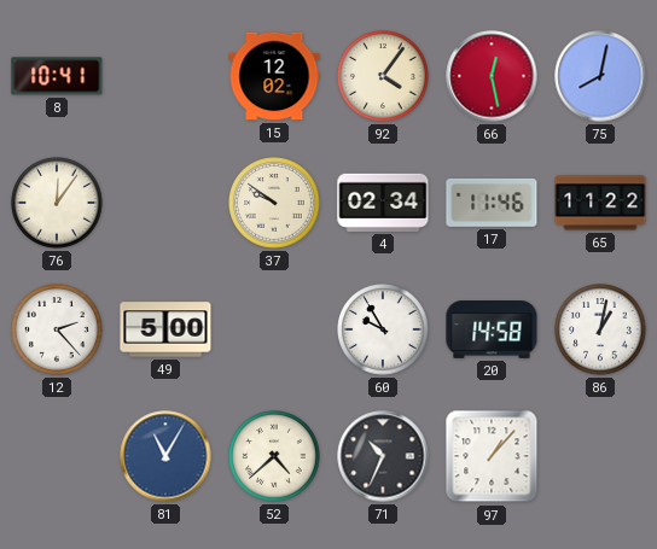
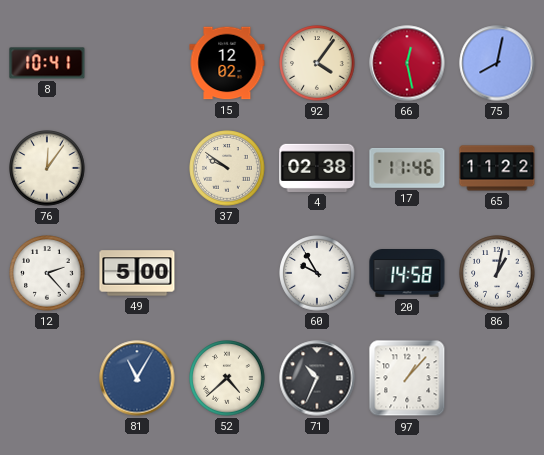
4: 02:34 -> 02:38 (317, 168)
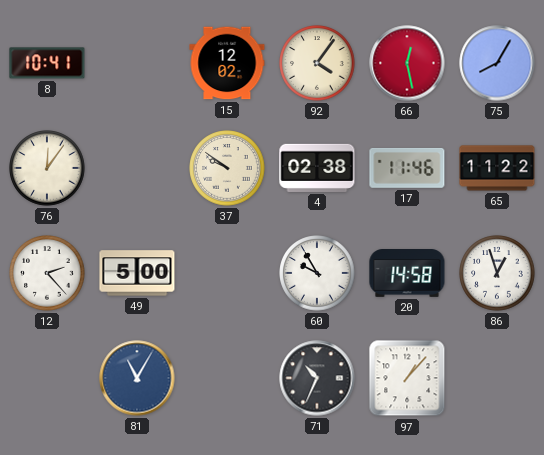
75: 8:02 -> 8:05 (497, 63)
86: 1:02 -> 12:57 (497, 273)
52: 4:38 -> none (227, 378)
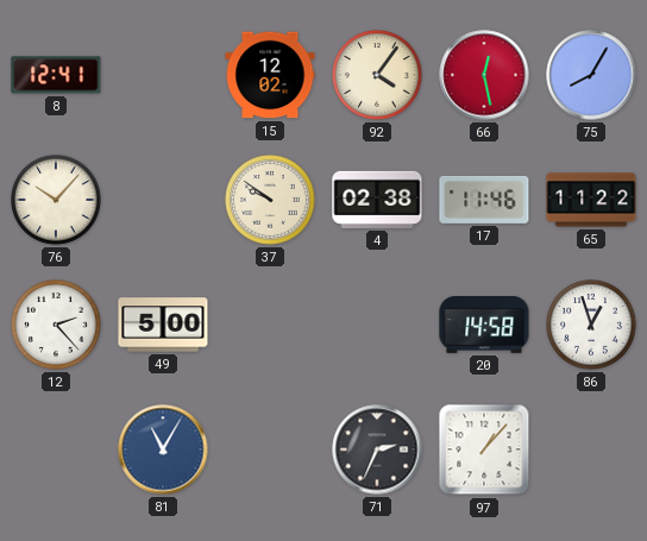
8: 10:41 -> 12:41 (56, 75)
76: 12:06 -> 10:07 (56, 200)
60: 9:55 -> none (317, 273)
71: 10:34 -> 2:34 (377, 449)
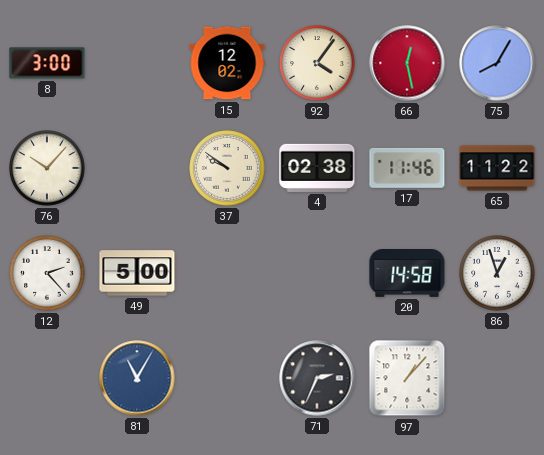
8: 12:41 -> 3:00 (47, 63)
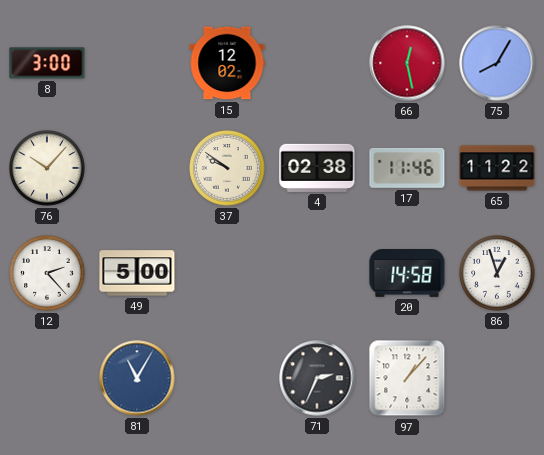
92: 4:06 -> none (317, 63)
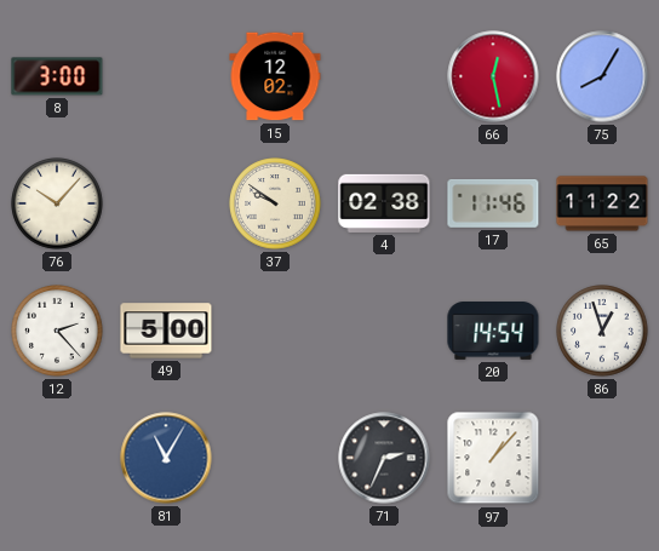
20: 14:58 -> 14:54 (493, 332)
